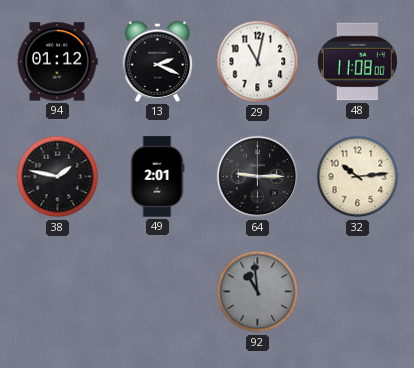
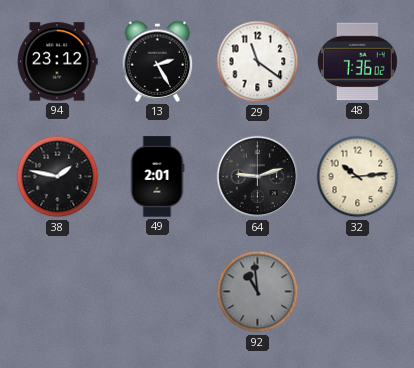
94: 01:12 -> 23:12 (57, 62)
13: 2:19 -> 2:25 (158, 61)
29: 11:02 -> 11:21 (258, 62)
48: 11:08 -> 7:36 (358, 62)
64: 9:15 -> 9:12 (258, 177)
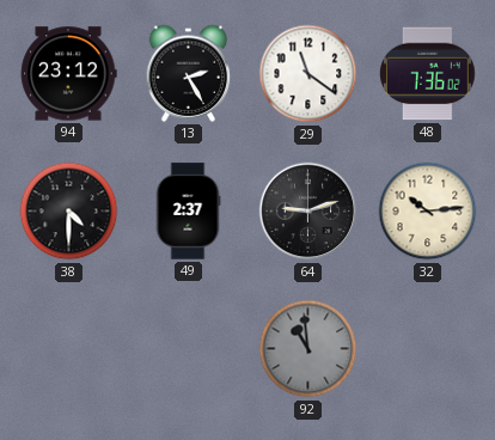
38: 1:47 -> 4:30 (69, 212)
49: 2:01 -> 2:37 (188, 212)
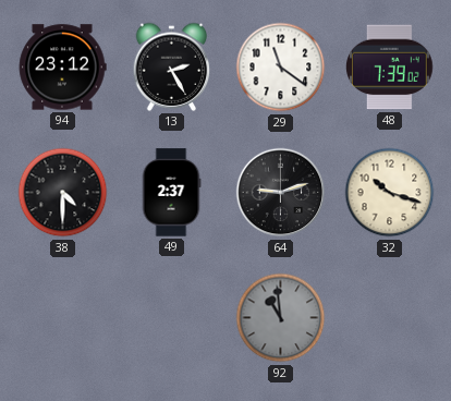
48: 7:36 -> 7:39 (390, 68)
32: 10:14 -> 10:18 (390, 193)
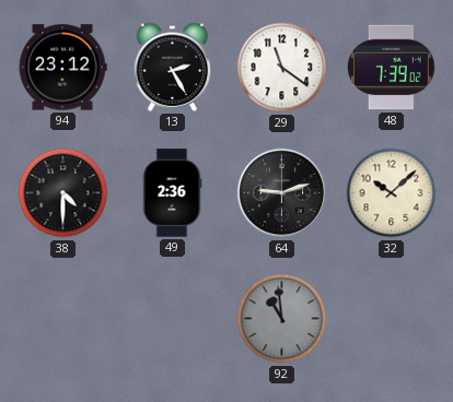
49: 2:37 -> 2:36 (172, 193)
32: 10:18 -> 10:08 (392, 193)
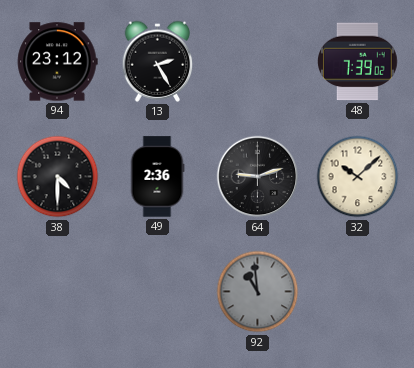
29: 11:21 -> none (282, 68)
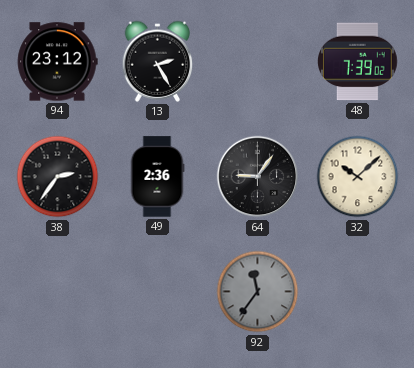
38: 4:30 -> 2:36 (58, 177)
64: 9:12 -> 9:06 (258, 177)
92: 10:59 -> 11:36 (258, 292)
